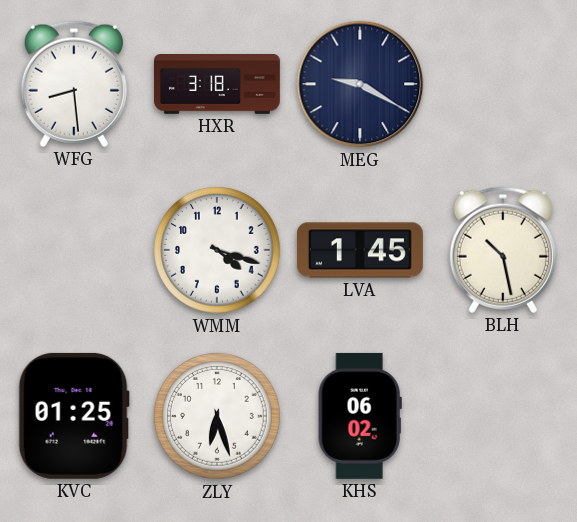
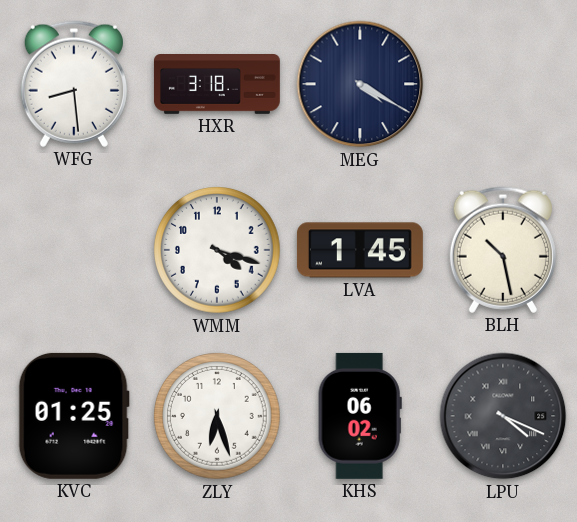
MEG: 9:20 -> 4:20 (360, 84)
LPU: none -> 4:19 (503, 416)
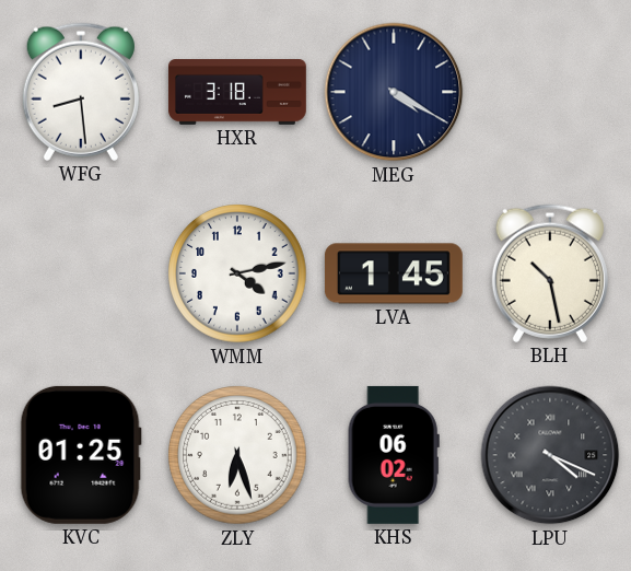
WMM: 4:18 -> 4:13 (237, 273)
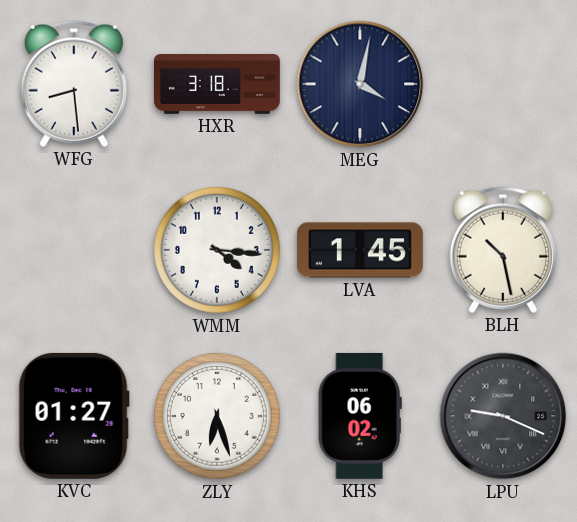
MEG: 4:20 -> 4:02 (360, 84)
WMM: 4:13 -> 4:16 (217, 250)
KVC: 01:25 -> 01:27 (74, 416)
LPU: 4:19 -> 9:19 (503, 416)
